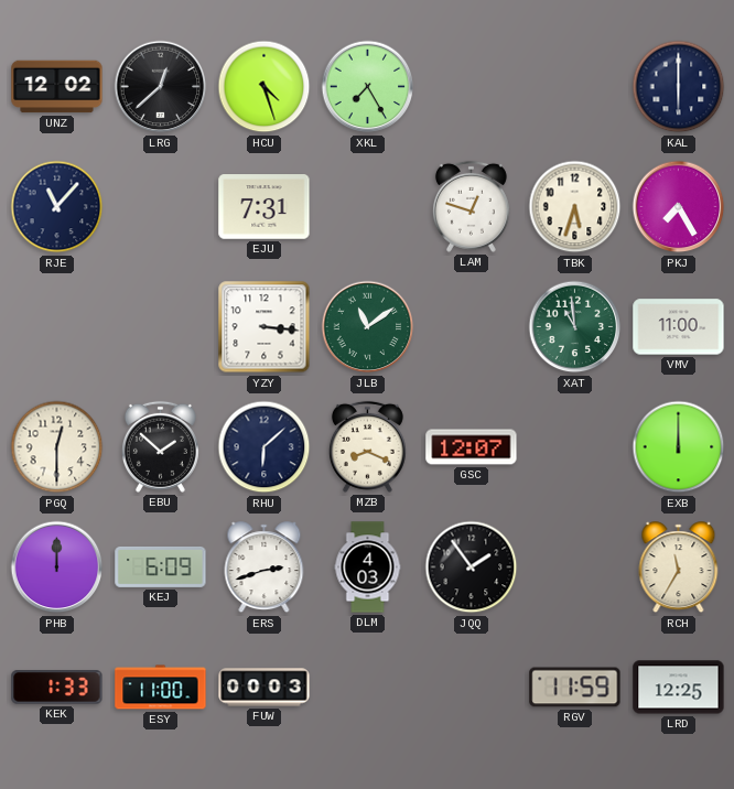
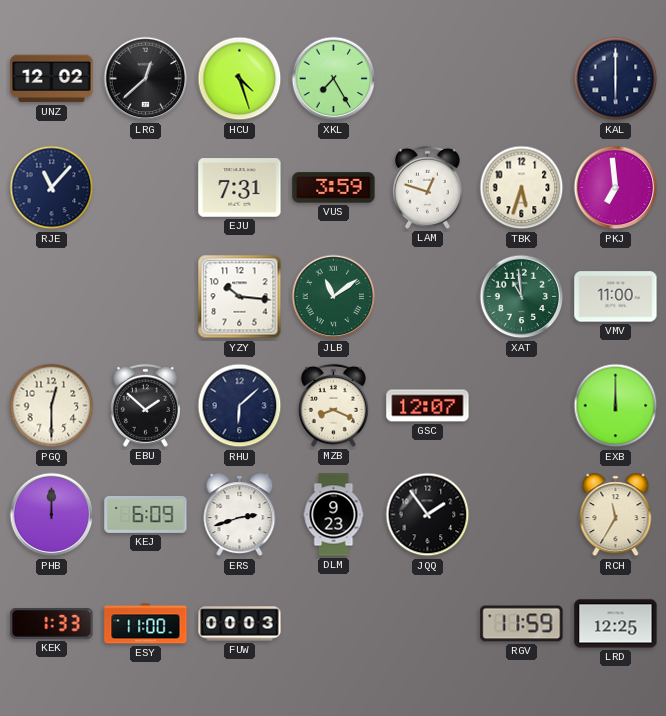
VUS: none -> 3:59 (334, 188)
PKJ: 7:25 -> 6:59 (616, 188)
YZY: 3:16 -> 10:16 (240, 297)
DLM: 4:03 -> 9:23 (334, 515)
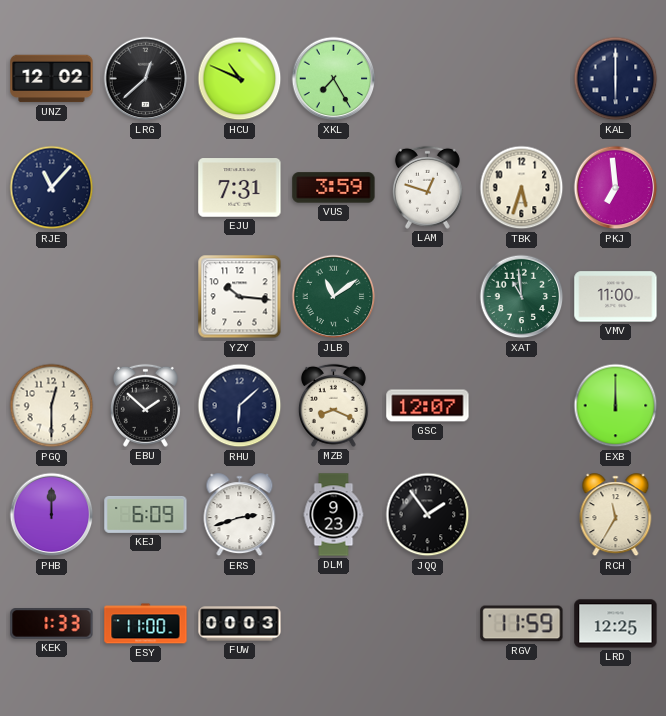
HCU: 4:27 -> 10:49 (240, 79)
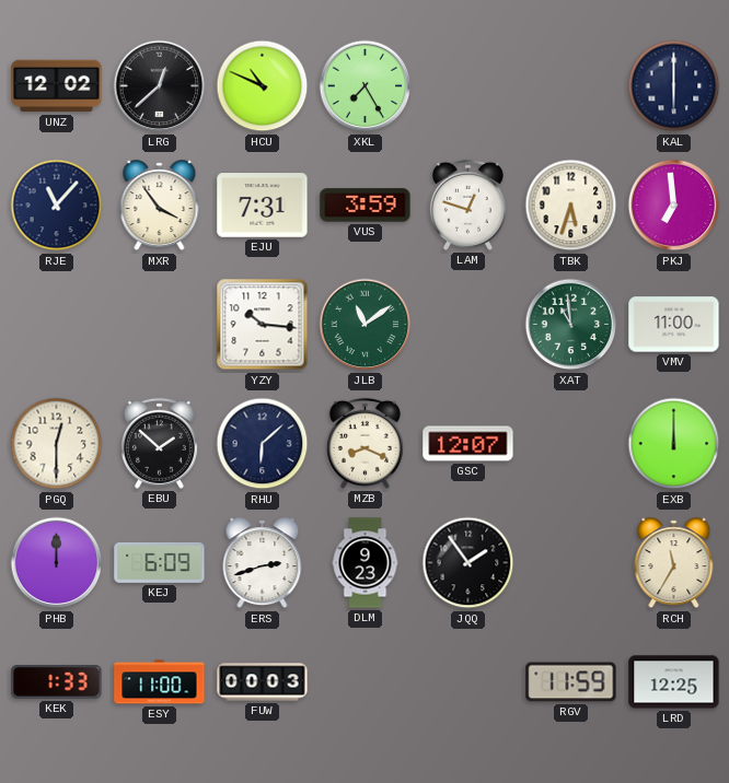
MXR: none -> 3:54 (160, 206)
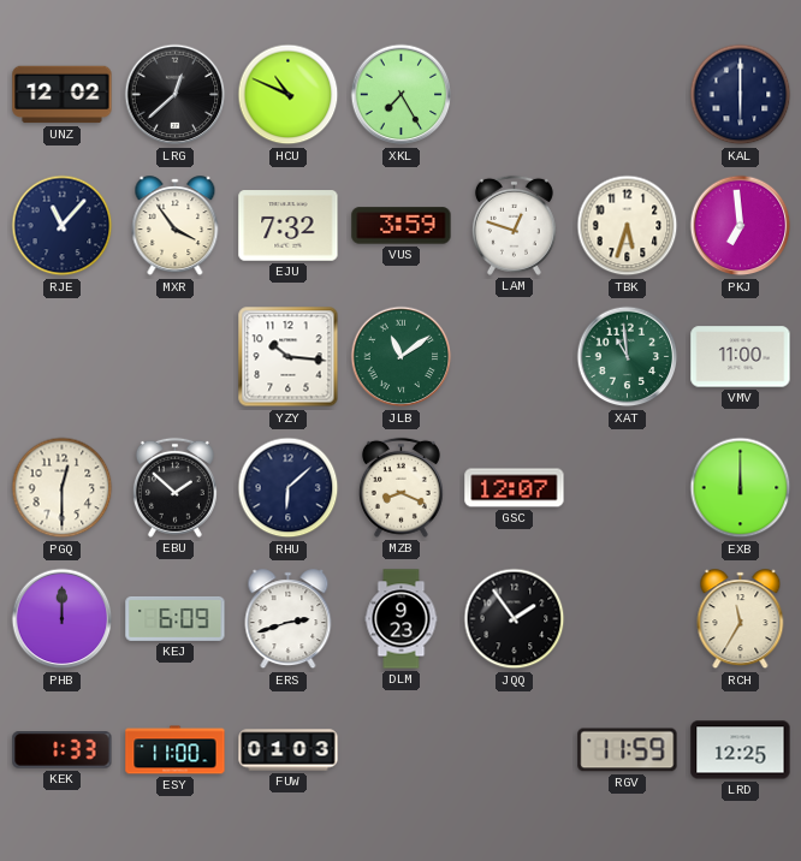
EJU: 7:31 -> 7:32 (289, 226)
FUW: 00:03 -> 01:03 (289, 750)
